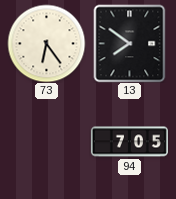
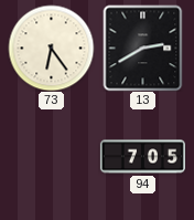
13: 7:51 -> 2:40 (143, 48)
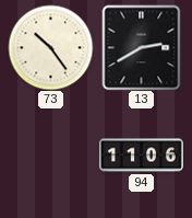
73: 6:24 -> 10:24 (50, 47)
94: 7:05 -> 11:06 (141, 156)
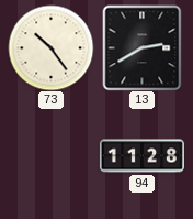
94: 11:06 -> 11:28 (141, 156)
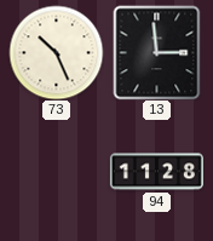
73: 10:24 -> 10:26 (56, 52)
13: 2:40 -> 2:59 (157, 52)
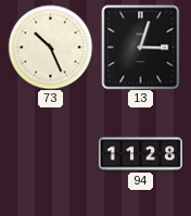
13: 2:59 -> 3:03 (141, 47)
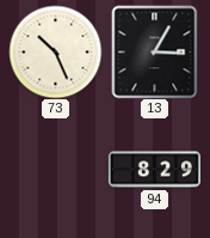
13: 3:03 -> 3:05 (155, 51)
94: 11:28 -> 8:29 (154, 170)
